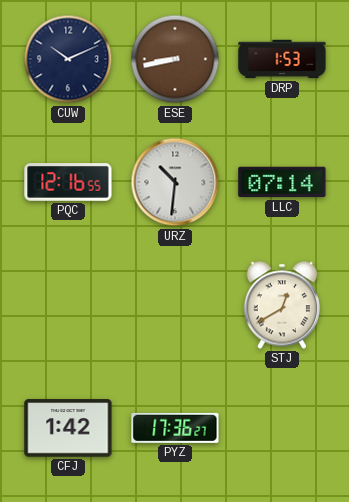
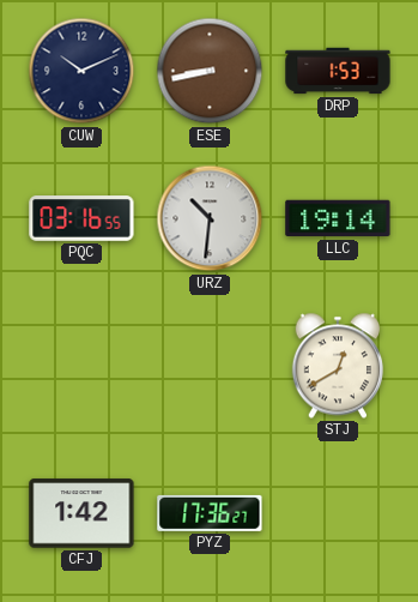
PQC: 12:16 -> 03:16 (81, 218)
LLC: 07:14 -> 19:14 (338, 218)
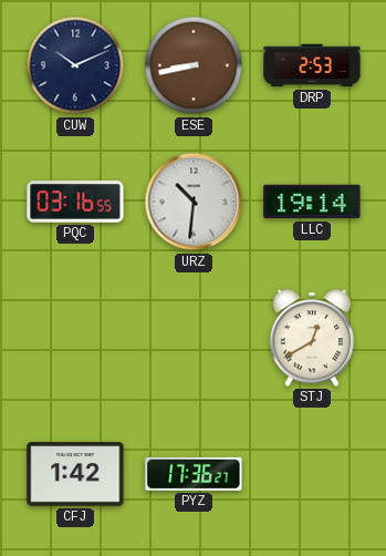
DRP: 1:53 -> 2:53 (312, 65)
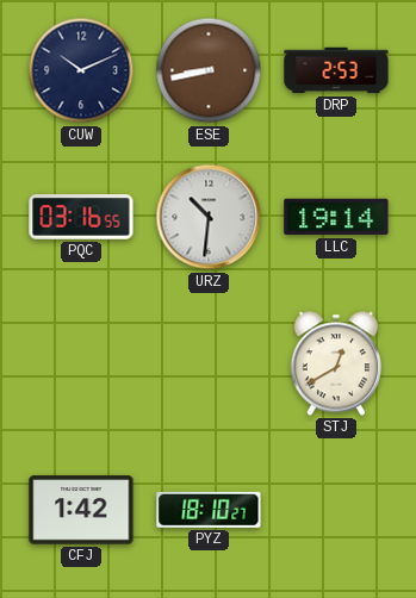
PYZ: 17:36 -> 18:10 (209, 510)
